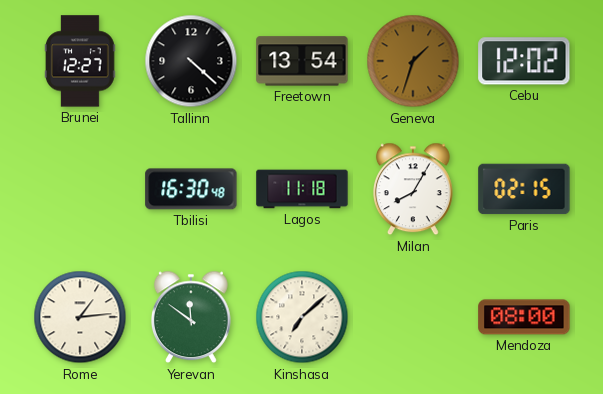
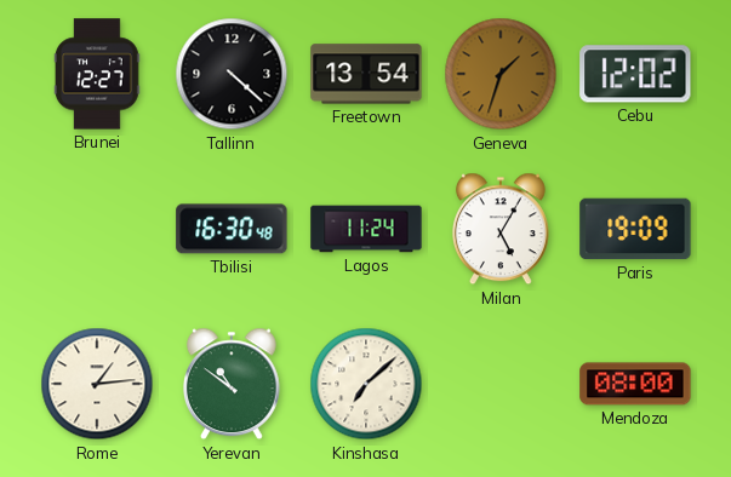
Lagos: 11:18 -> 11:24 (366, 229)
Milan: 8:05 -> 5:05 (501, 229)
Paris: 02:15 -> 19:09 (635, 229)
Yerevan: 11:51 -> 10:51 (232, 384)
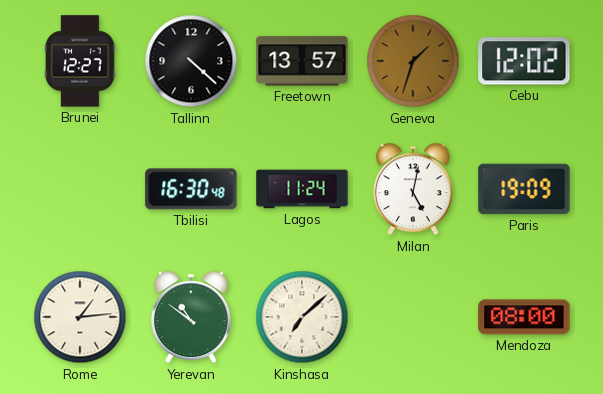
Freetown: 13:54 -> 13:57 (302, 61)
Milan: 5:05 -> 5:02 (413, 189)
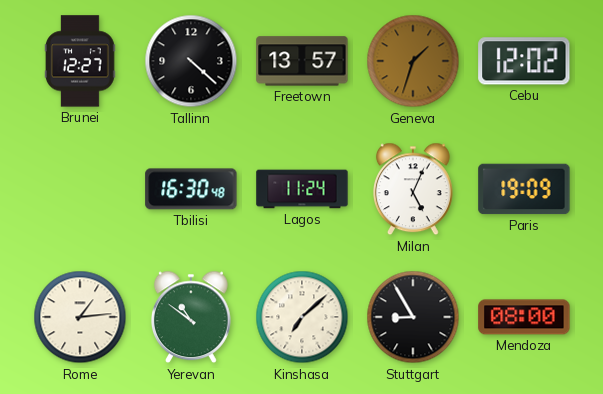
Milan: 5:02 -> 5:04 (413, 189)
Stuttgart: none -> 8:55 (413, 317)
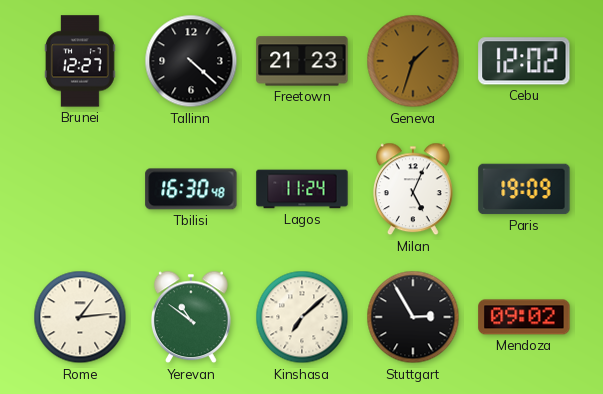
Freetown: 13:57 -> 21:23 (302, 61)
Stuttgart: 8:55 -> 2:55 (413, 317)
Mendoza: 08:00 -> 09:02 (524, 317)
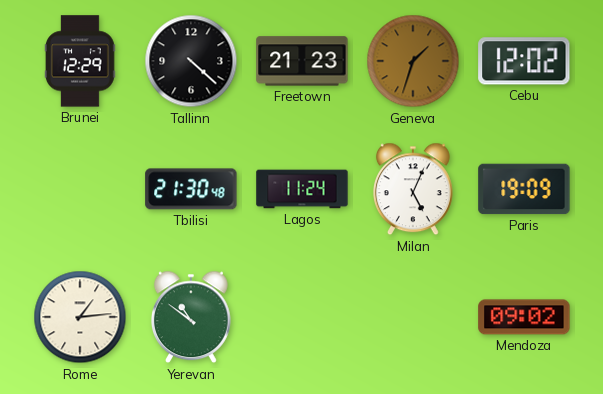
Brunei: 12:27 -> 12:29 (80, 61)
Tbilisi: 16:30 -> 21:30 (191, 189)
Kinshasa: 7:08 -> none (302, 317)
Stuttgart: 2:55 -> none (413, 317)
